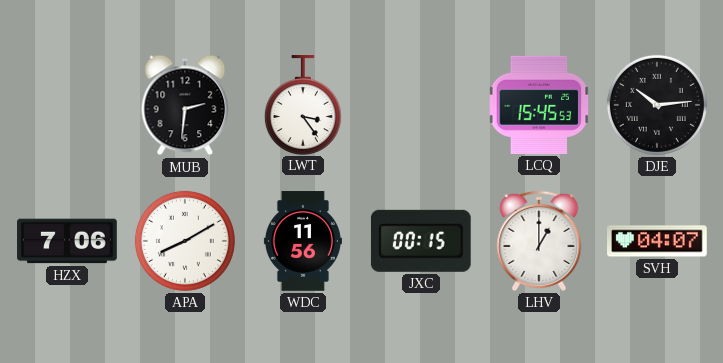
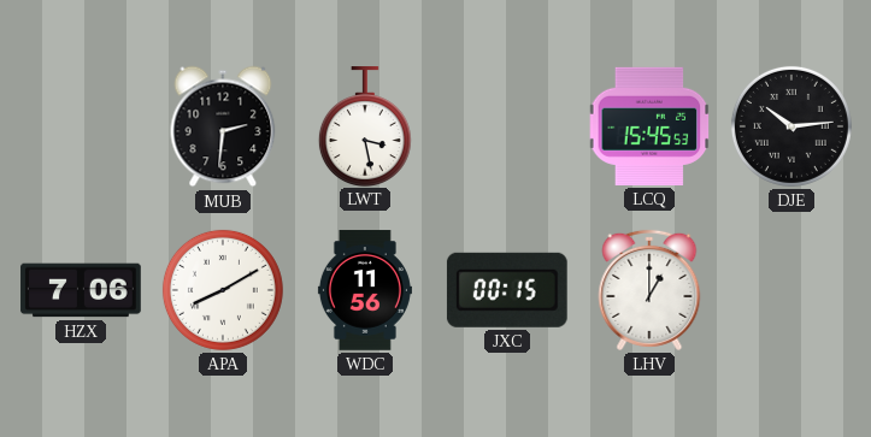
LWT: 3:24 -> 3:28 (365, 126)
SVH: 04:07 -> none (658, 241)
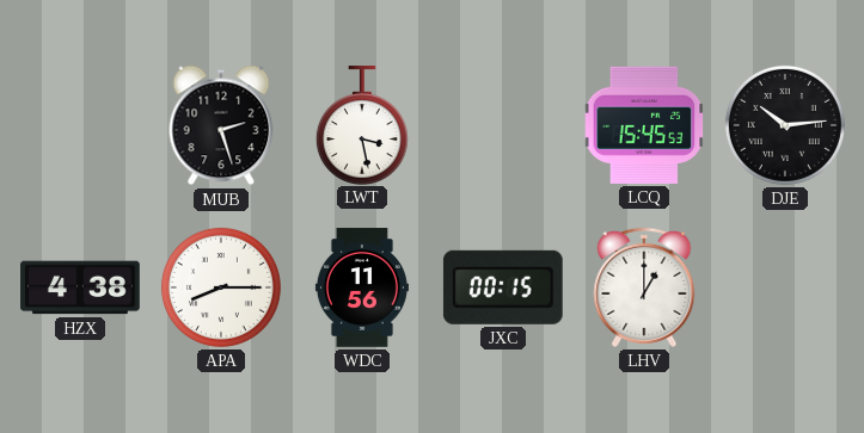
MUB: 2:31 -> 2:27 (221, 125)
HZX: 7:06 -> 4:38 (80, 287)
APA: 8:10 -> 8:15 (221, 287)
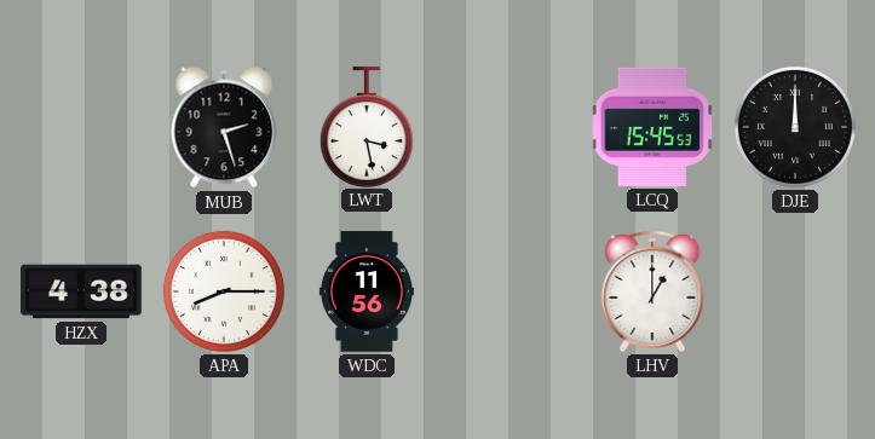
DJE: 10:14 -> 12:00 (795, 127)
JXC: 00:15 -> none (503, 287)
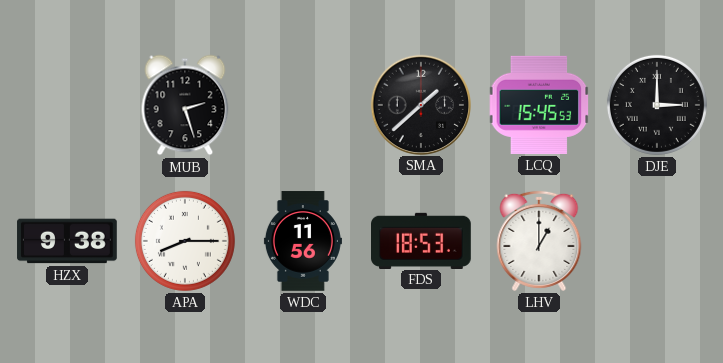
LWT: 3:28 -> none (367, 127)
SMA: none -> 1:38 (420, 104)
DJE: 12:00 -> 3:00 (657, 105)
HZX: 4:38 -> 9:38 (67, 241)
FDS: none -> 18:53 (421, 240)
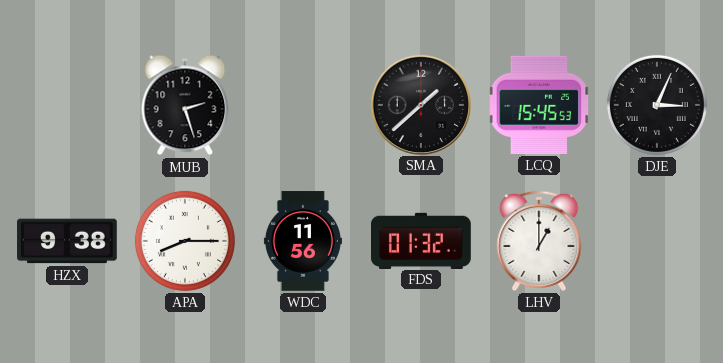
DJE: 3:00 -> 3:04 (657, 105)
FDS: 18:53 -> 01:32 (421, 240)
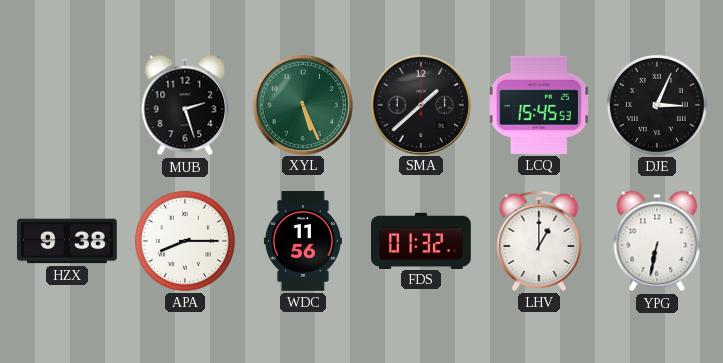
XYL: none -> 5:26 (302, 104)
YPG: none -> 6:32 (657, 241)
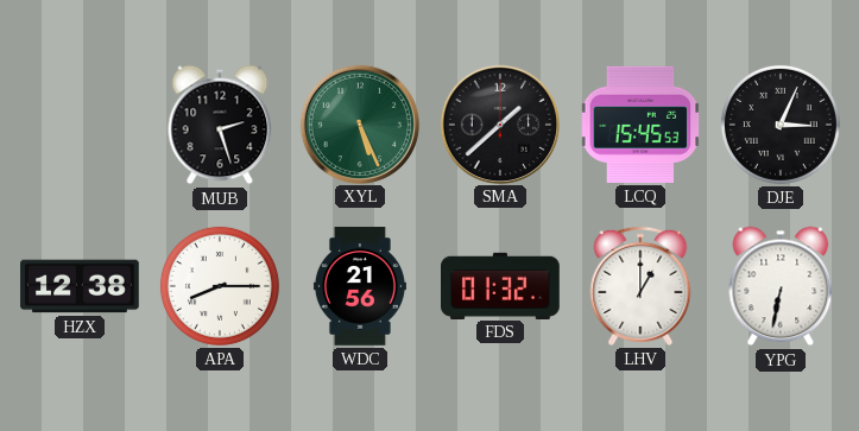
HZX: 9:38 -> 12:38 (80, 286)
WDC: 11:56 -> 21:56 (360, 286)
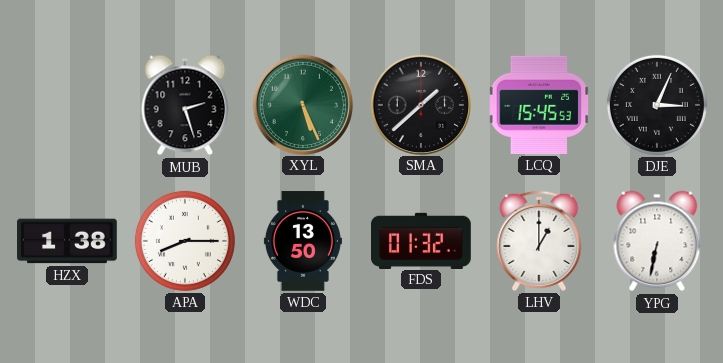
HZX: 12:38 -> 1:38 (67, 241)
WDC: 21:56 -> 13:50 (303, 241)
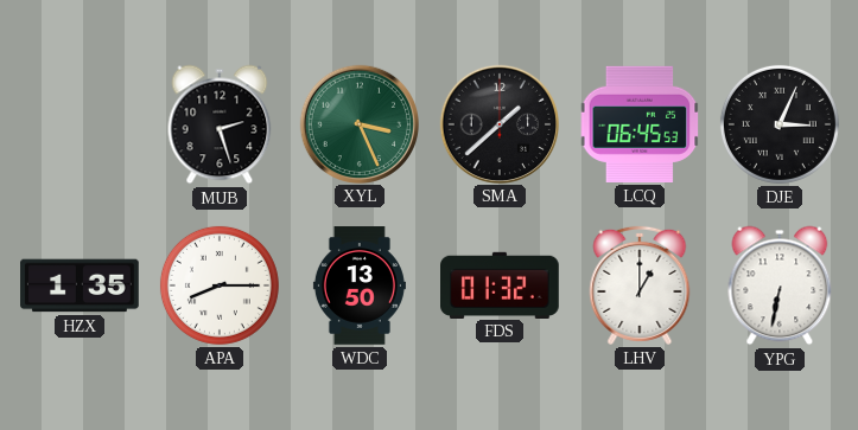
XYL: 5:26 -> 3:26 (358, 123)
LCQ: 15:45 -> 06:45 (640, 124)
HZX: 1:38 -> 1:35 (80, 285)
